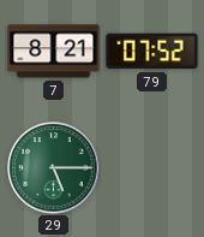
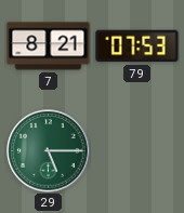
79: 07:52 -> 07:53 (137, 46)
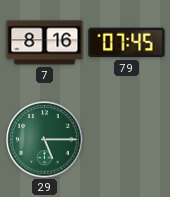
7: 8:21 -> 8:16 (45, 43)
79: 07:53 -> 07:45 (127, 43)
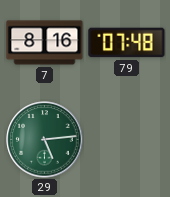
79: 07:45 -> 07:48 (127, 43)
29: 5:15 -> 5:14 (45, 140)
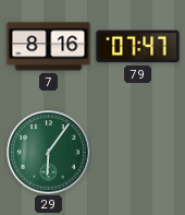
79: 07:48 -> 07:47 (138, 47)
29: 5:14 -> 6:06 (49, 153)
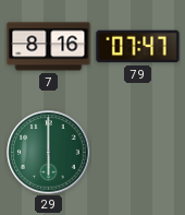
29: 6:06 -> 6:00 (49, 153)
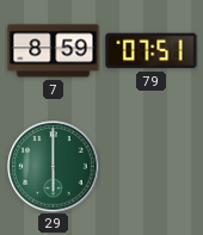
7: 8:16 -> 8:59 (54, 51)
79: 07:47 -> 07:51 (152, 51)
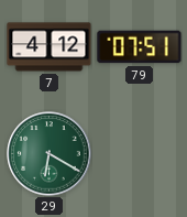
7: 8:59 -> 4:12 (50, 47)
29: 6:00 -> 6:20 (50, 154)
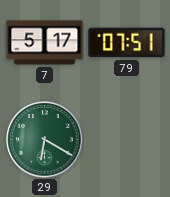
7: 4:12 -> 5:17 (45, 43)
